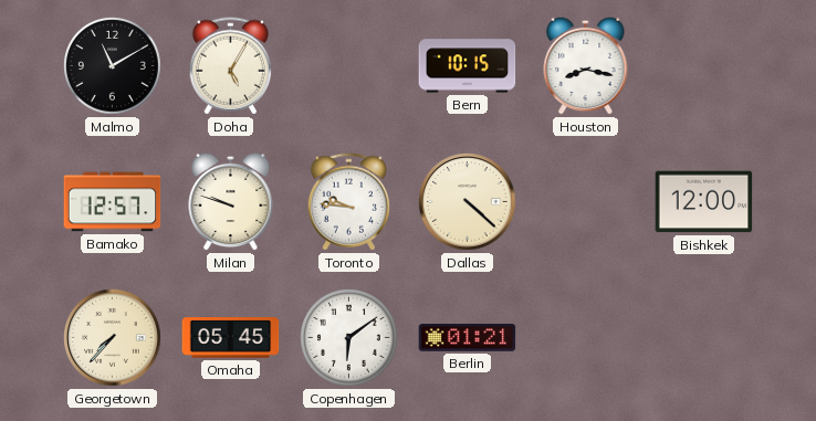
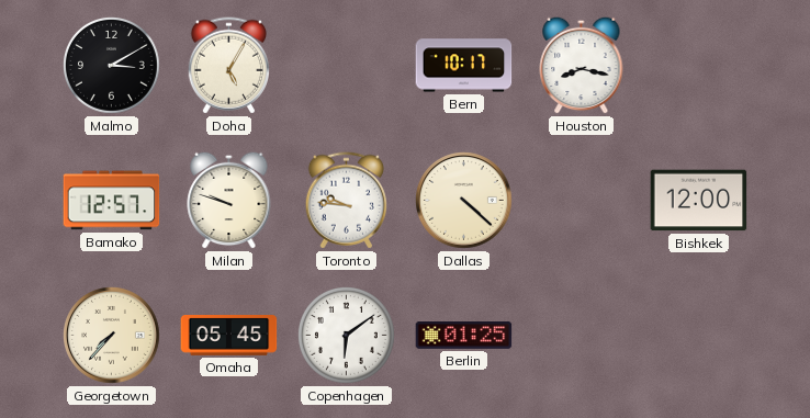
Malmo: 11:10 -> 3:10 (112, 66)
Bern: 10:15 -> 10:17 (464, 66)
Berlin: 01:21 -> 01:25 (464, 336)
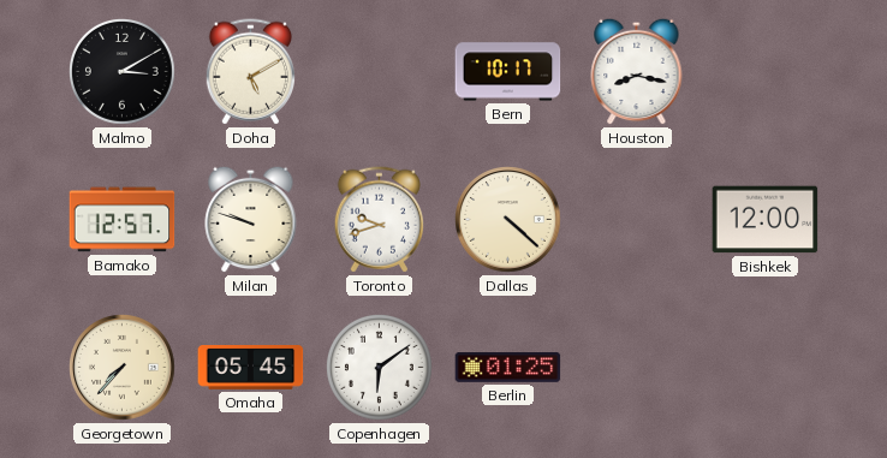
Doha: 5:05 -> 5:10 (250, 72)
Toronto: 9:46 -> 9:42 (379, 220)
